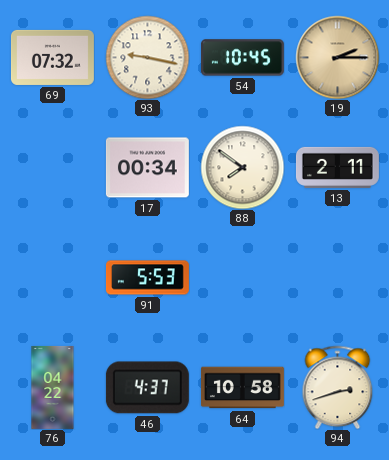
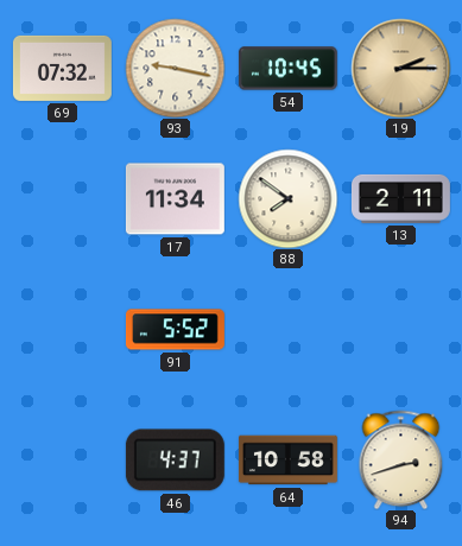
17: 00:34 -> 11:34 (175, 199)
91: 5:53 -> 5:52 (175, 330)
76: 04:22 -> none (53, 387)
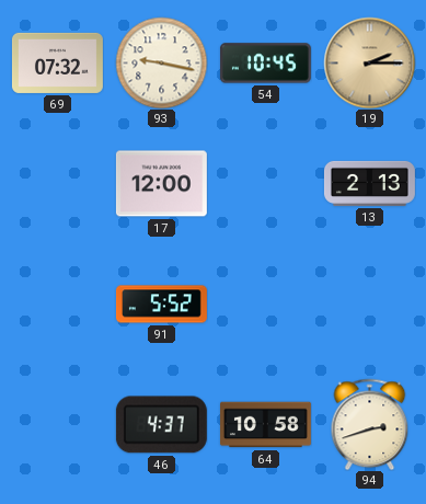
17: 11:34 -> 12:00 (161, 184)
88: 7:51 -> none (287, 198)
13: 2:11 -> 2:13 (369, 183)
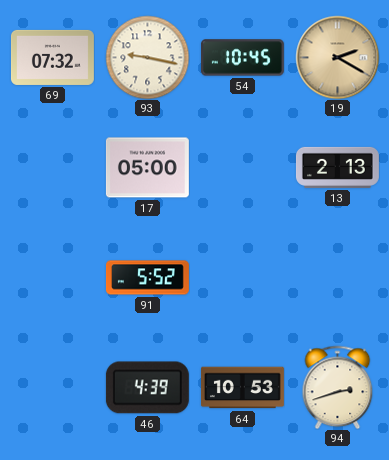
19: 2:15 -> 2:20 (337, 57)
17: 12:00 -> 05:00 (147, 168)
46: 4:37 -> 4:39 (147, 388)
64: 10:58 -> 10:53 (242, 388)
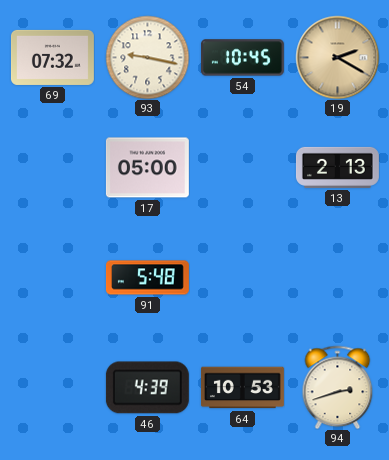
91: 5:52 -> 5:48 (147, 278)
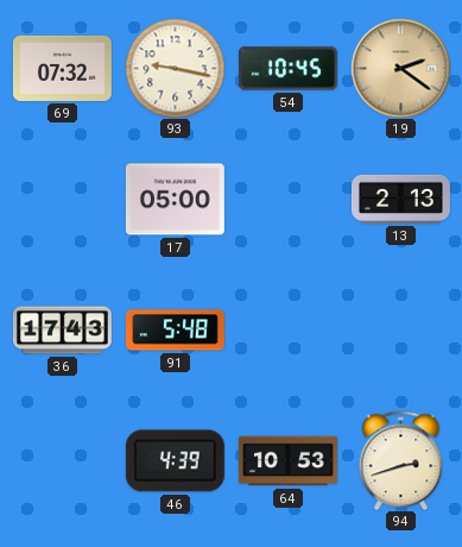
19: 2:20 -> 2:21 (400, 68)
36: none -> 17:43 (62, 331)
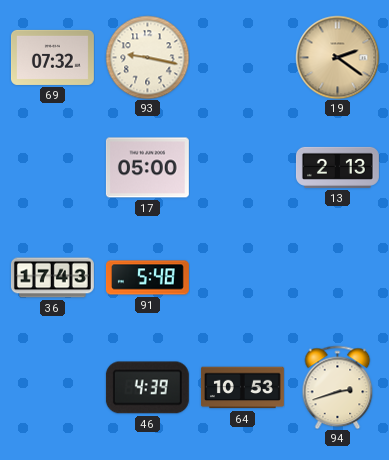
54: 10:45 -> none (287, 69)
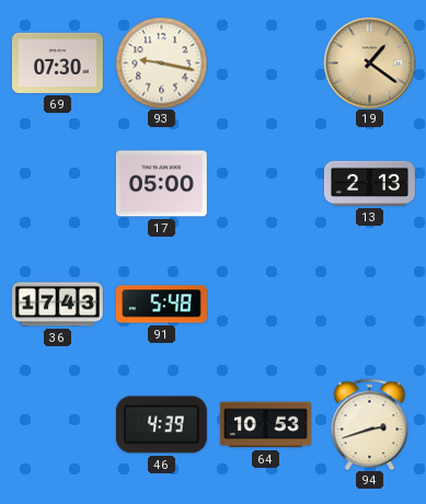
69: 07:32 -> 07:30 (57, 62)
19: 2:21 -> 1:21 (369, 62)
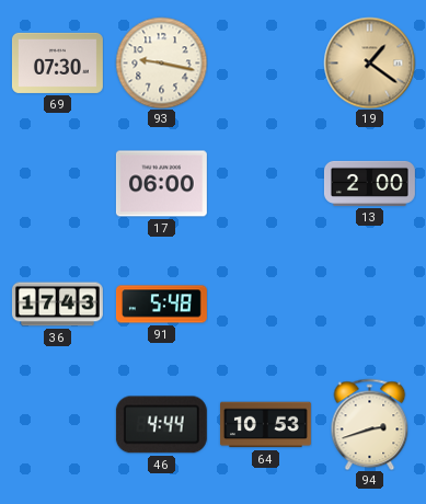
17: 05:00 -> 06:00 (161, 184)
13: 2:13 -> 2:00 (369, 183)
46: 4:39 -> 4:44 (161, 425)
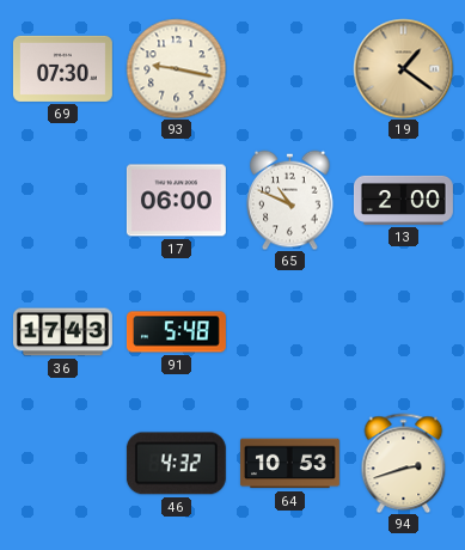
65: none -> 10:49 (290, 200)
46: 4:44 -> 4:32 (176, 464)
